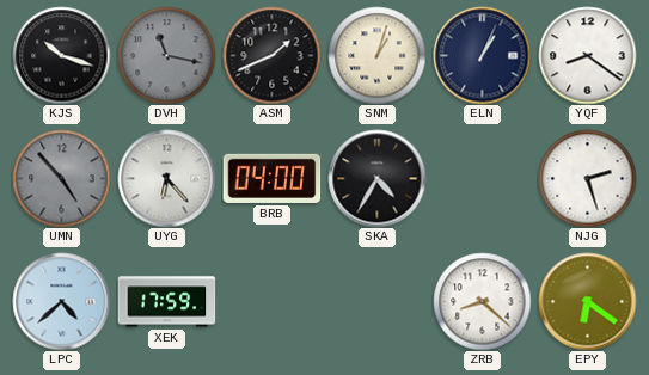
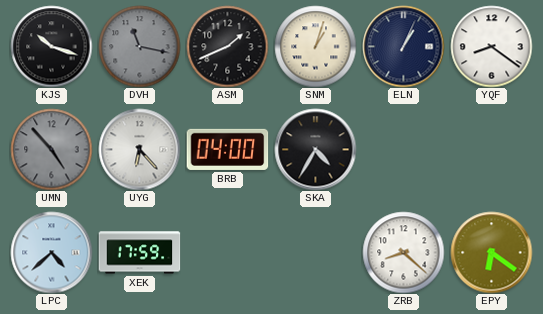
NJG: 2:27 -> none (587, 178)
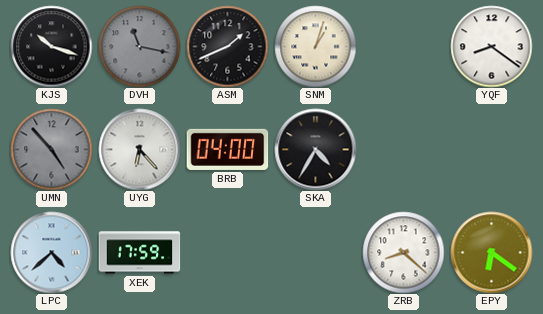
ELN: 1:04 -> none (403, 46)
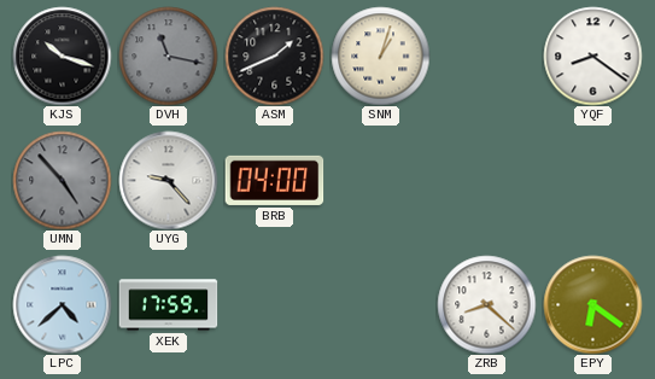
UYG: 6:23 -> 9:23 (168, 180)
SKA: 4:35 -> none (315, 149)
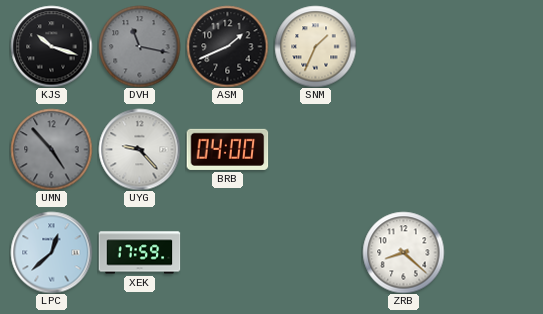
SNM: 1:03 -> 1:34 (315, 46)
YQF: 8:21 -> none (592, 56)
LPC: 4:38 -> 12:38 (51, 252)
EPY: 6:21 -> none (592, 304)
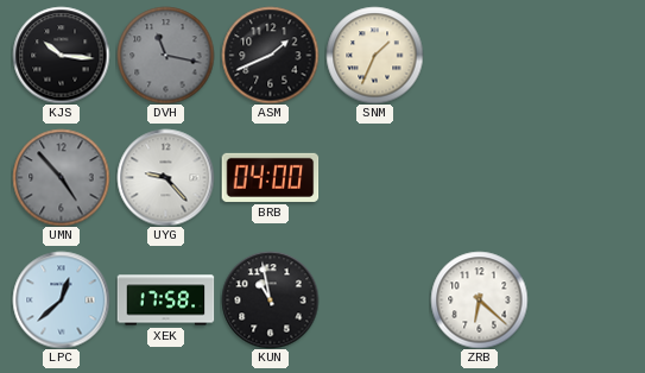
KJS: 10:18 -> 10:16 (61, 55)
XEK: 17:59 -> 17:58 (165, 301)
KUN: none -> 10:58 (270, 299)
ZRB: 8:22 -> 6:22 (479, 299)
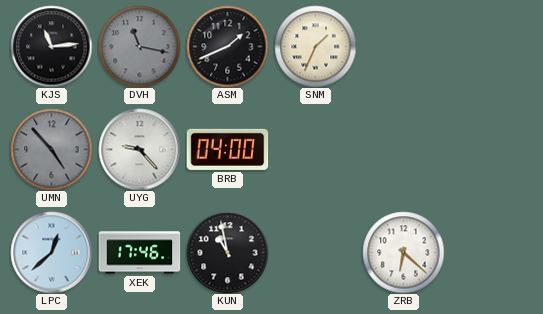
KJS: 10:16 -> 11:14 (51, 46)
XEK: 17:58 -> 17:46 (139, 253)
